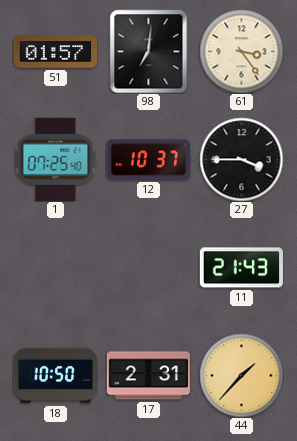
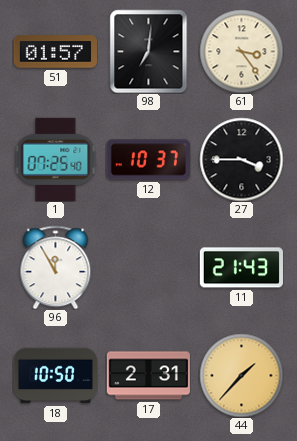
96: none -> 11:55 (56, 267)
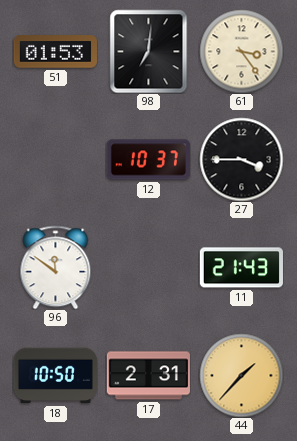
51: 01:57 -> 01:53 (55, 52)
1: 07:25 -> none (56, 159)
96: 11:55 -> 11:51 (56, 267)
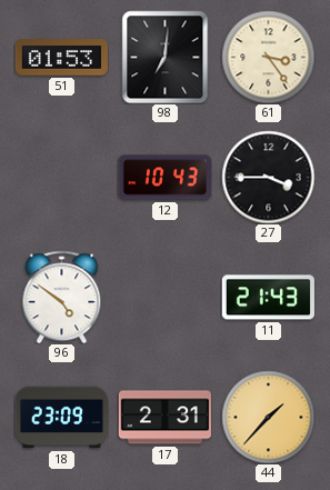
12: 10:37 -> 10:43 (164, 178)
96: 11:51 -> 4:51 (62, 297)
18: 10:50 -> 23:09 (61, 418)
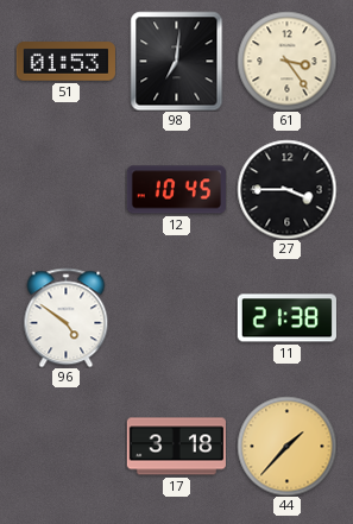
12: 10:43 -> 10:45 (176, 190)
11: 21:43 -> 21:38 (286, 318)
18: 23:09 -> none (61, 418)
17: 2:31 -> 3:18 (176, 447)
